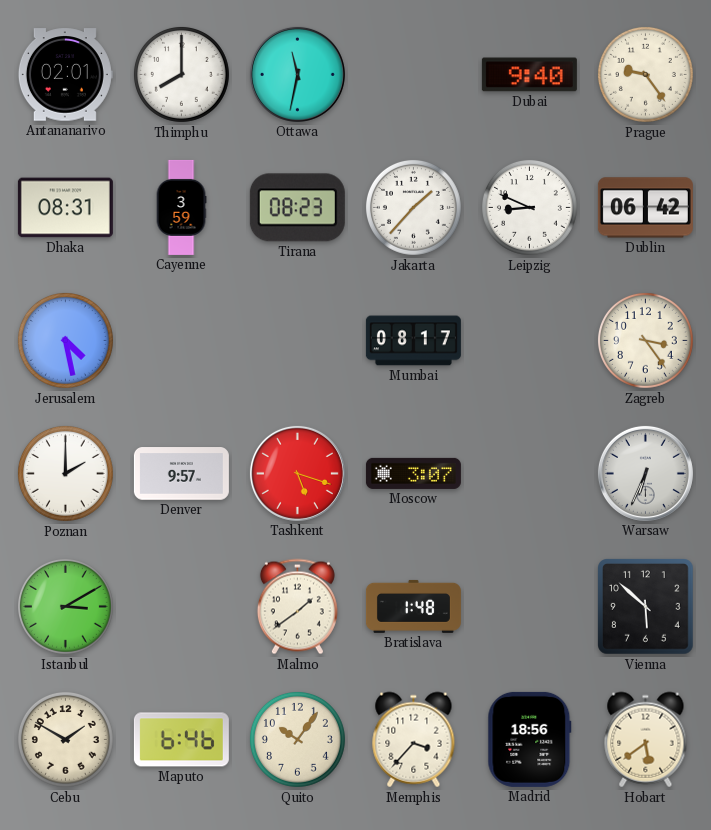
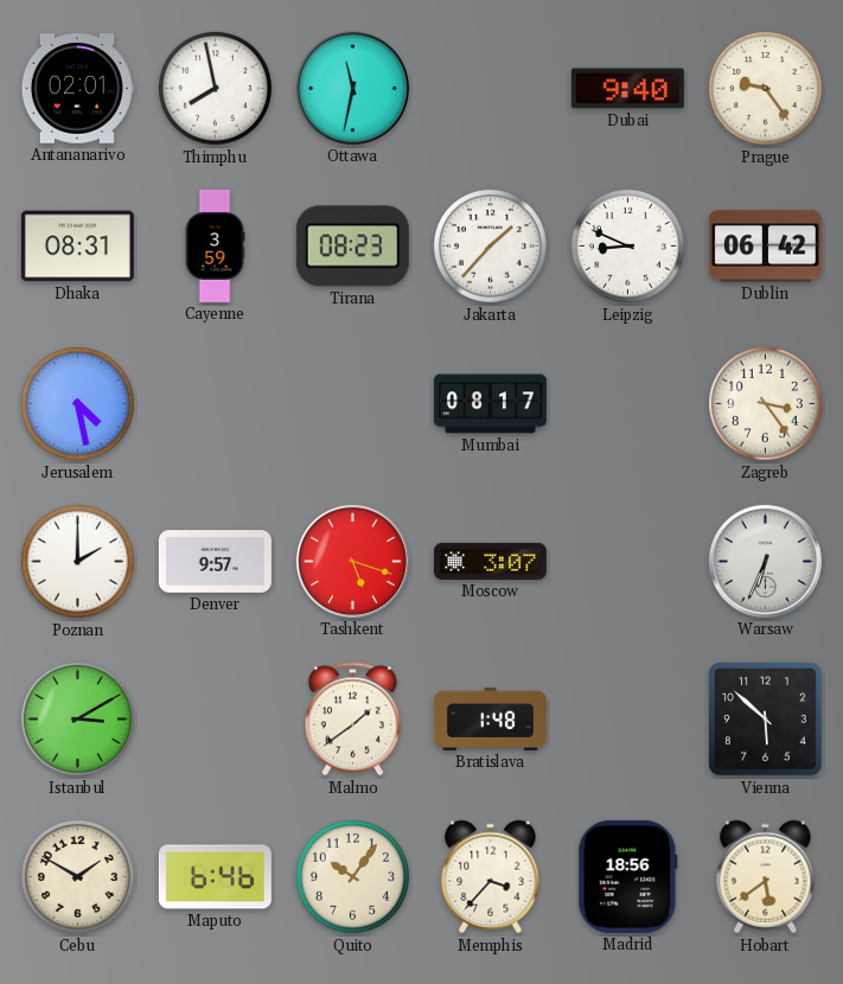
Thimphu: 8:00 -> 7:58 (215, 88)
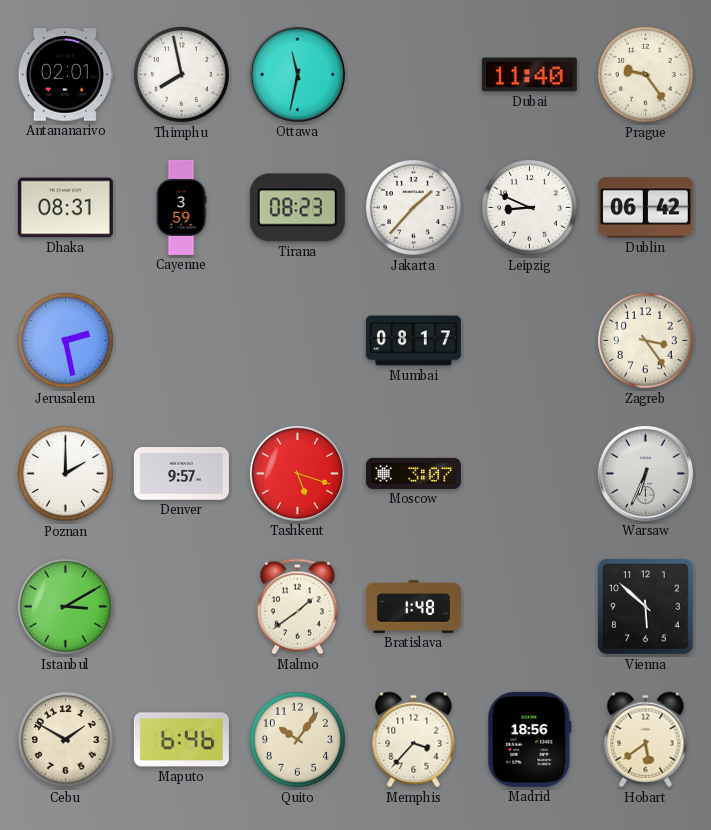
Dubai: 9:40 -> 11:40 (529, 75)
Jerusalem: 4:28 -> 2:28 (65, 340)
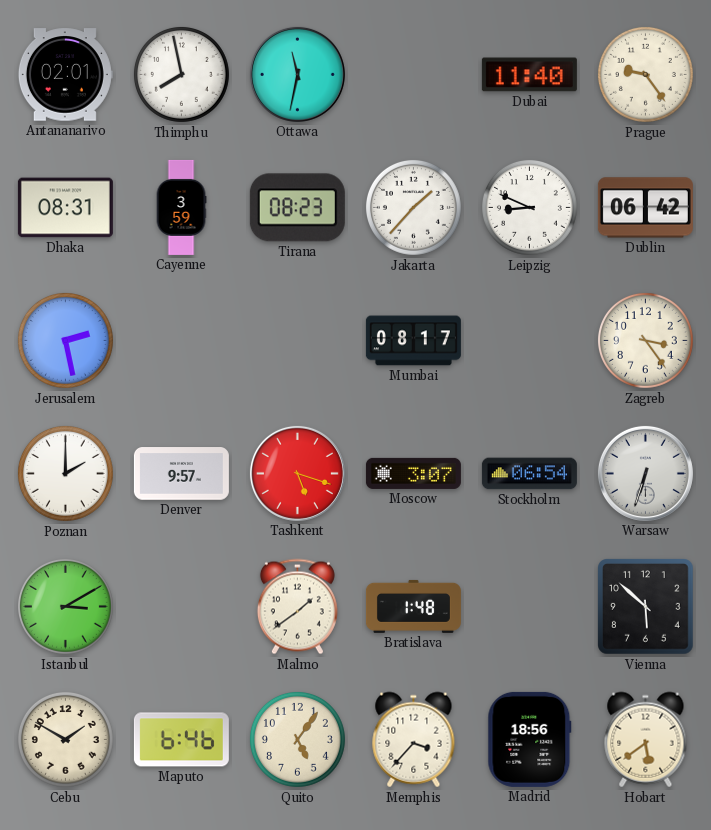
Stockholm: none -> 06:54 (529, 474)
Warsaw: 6:34 -> 6:33 (645, 473)
Quito: 10:06 -> 5:06 (297, 739)
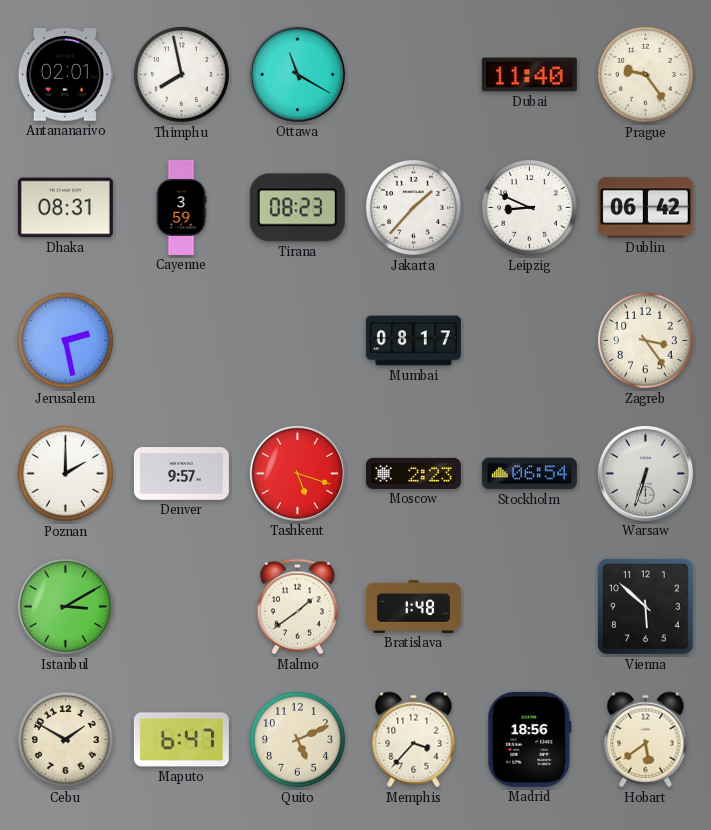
Ottawa: 11:32 -> 11:20 (297, 74)
Moscow: 3:07 -> 2:23 (413, 473)
Maputo: 6:46 -> 6:47 (181, 740)
Quito: 5:06 -> 5:11 (297, 739)
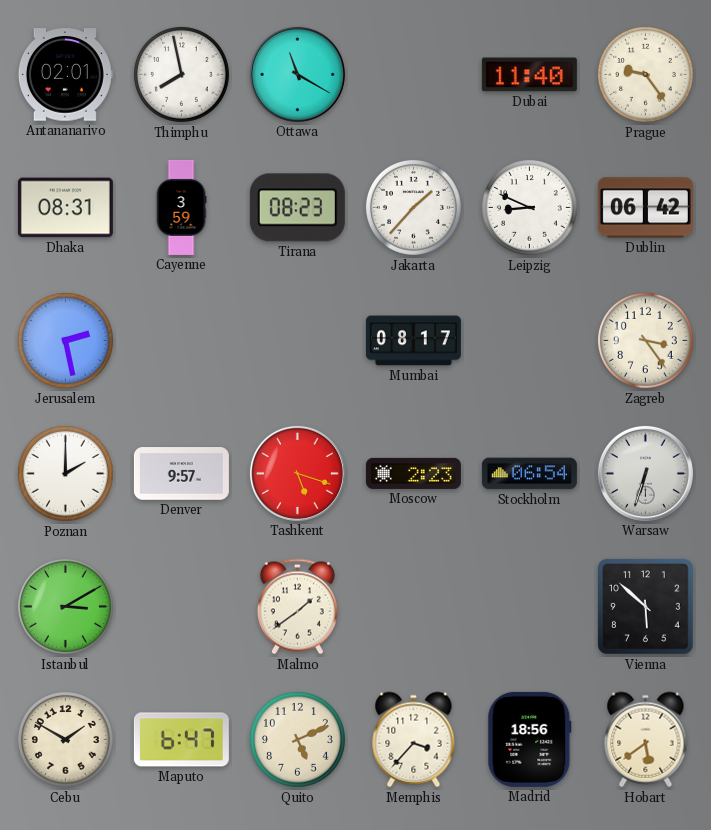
Bratislava: 1:48 -> none (413, 606)
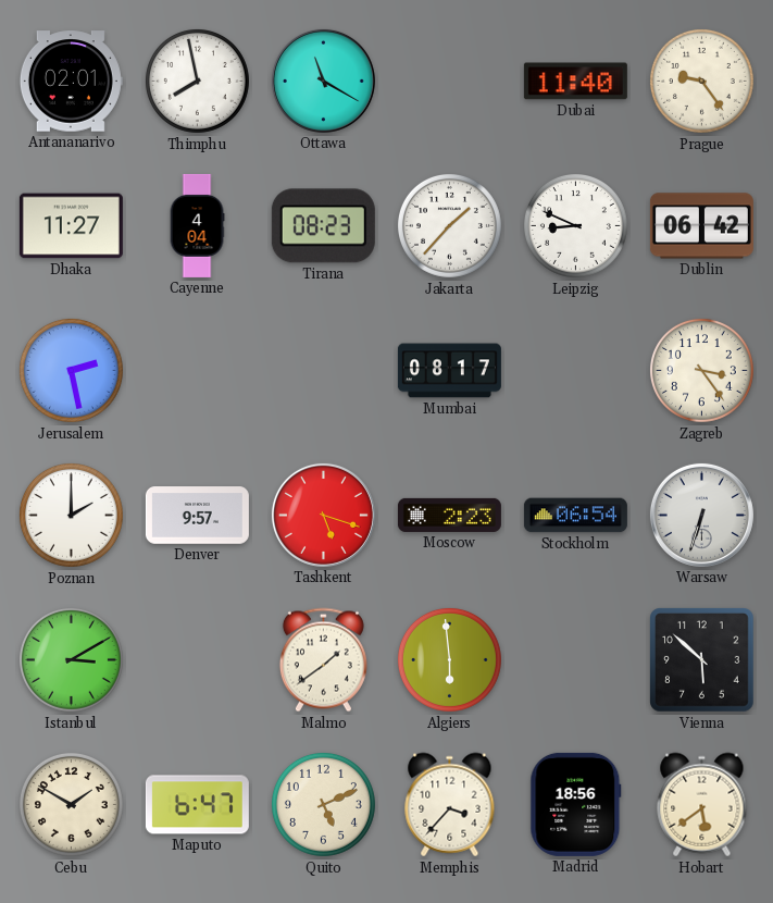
Dhaka: 08:31 -> 11:27 (71, 226)
Cayenne: 3:59 -> 4:04 (197, 225)
Algiers: none -> 5:59 (449, 659)
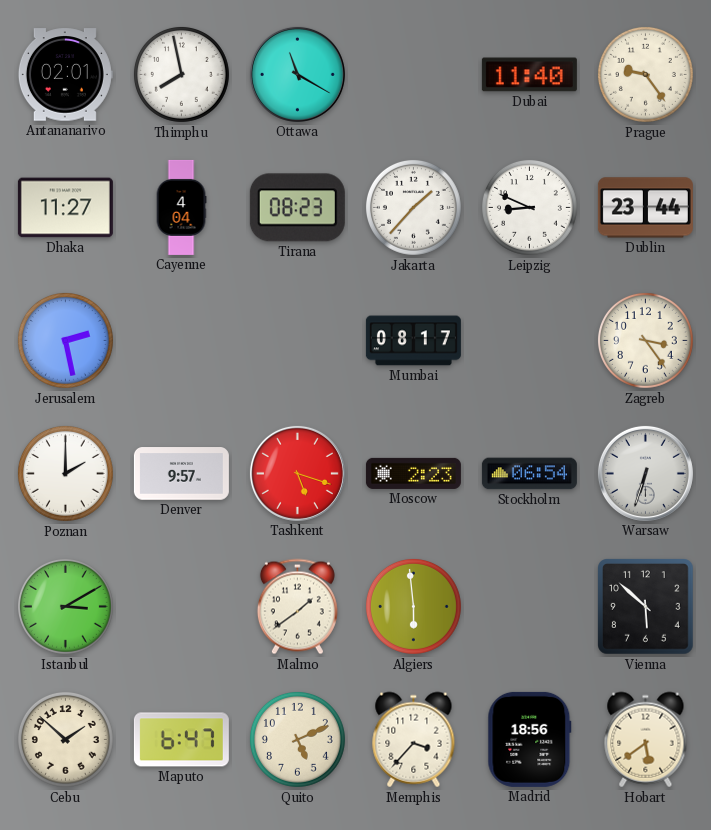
Dublin: 06:42 -> 23:44 (645, 208)
Cebu: 1:50 -> 1:52 (65, 739)
